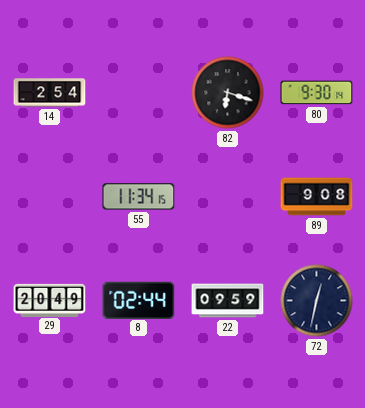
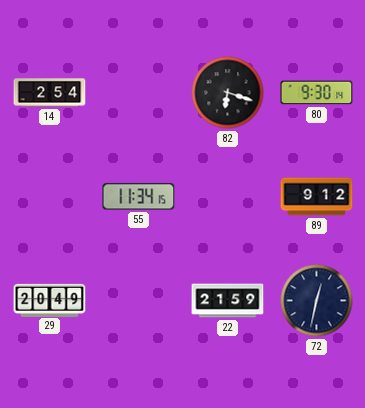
89: 9:08 -> 9:12 (317, 197)
8: 02:44 -> none (139, 300)
22: 09:59 -> 21:59 (228, 301)
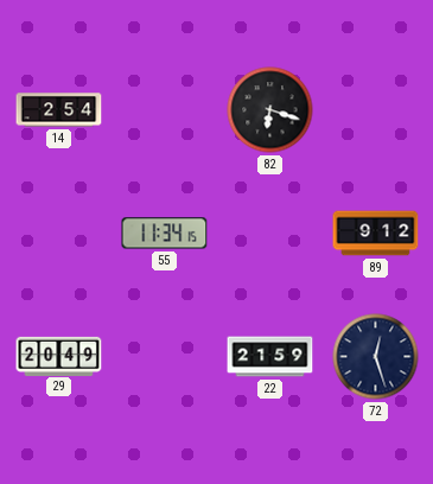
80: 9:30 -> none (317, 93)
72: 12:32 -> 12:27 (376, 357)
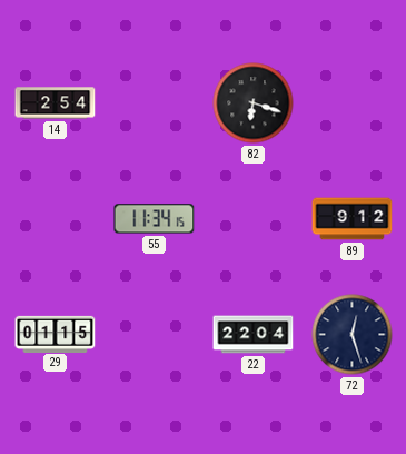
29: 20:49 -> 01:15 (56, 334)
22: 21:59 -> 22:04 (254, 335)
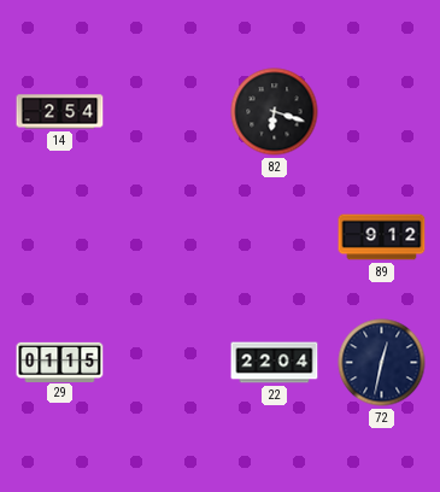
55: 11:34 -> none (155, 219)
72: 12:27 -> 12:32 (382, 363)
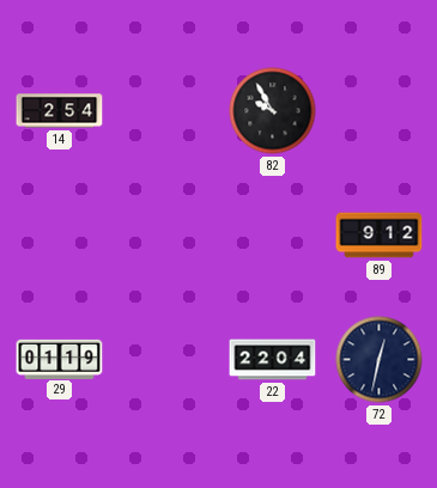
82: 6:18 -> 9:55 (273, 111)
29: 01:15 -> 01:19 (60, 359)
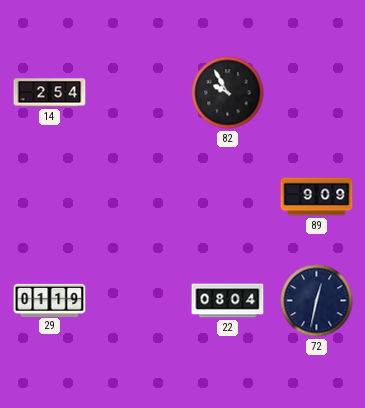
89: 9:12 -> 9:09 (317, 197)
22: 22:04 -> 08:04 (228, 301)
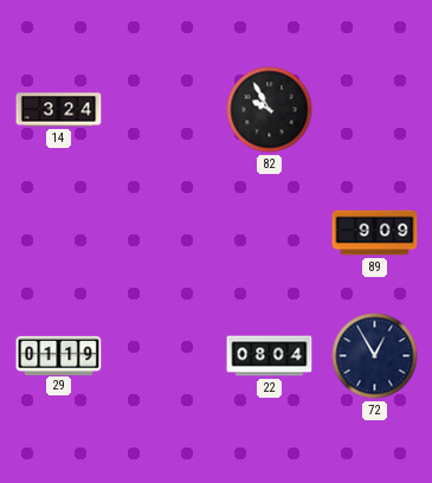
14: 2:54 -> 3:24 (59, 110)
72: 12:32 -> 12:55 (375, 356)
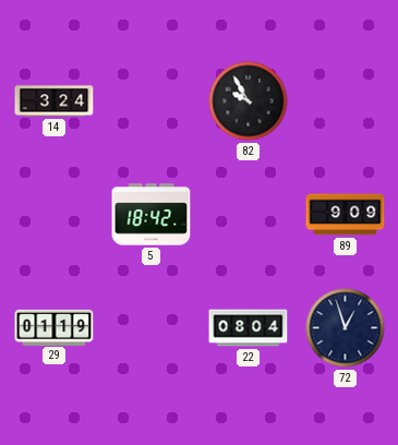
5: none -> 18:42 (152, 215)
72: 12:55 -> 12:57 (346, 328)
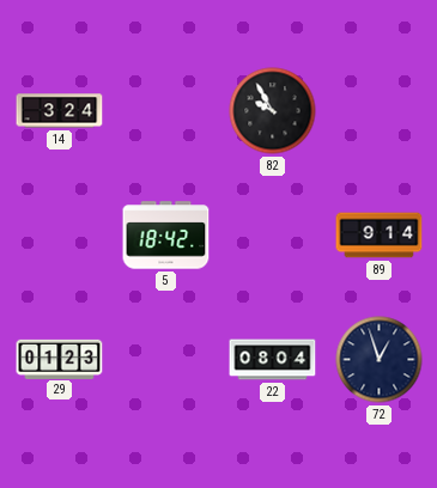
89: 9:09 -> 9:14 (380, 236)
29: 01:19 -> 01:23 (60, 359)
